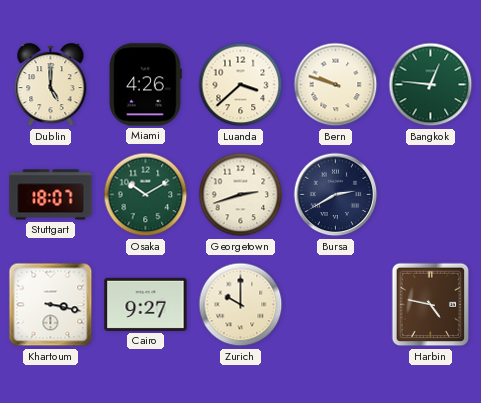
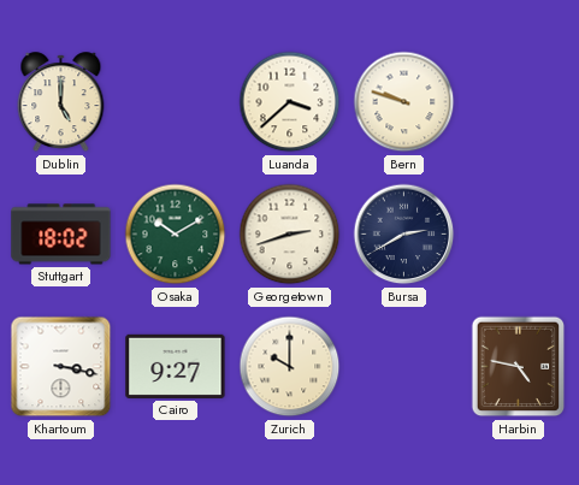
Miami: 4:26 -> none (145, 85)
Bangkok: 12:46 -> none (431, 85)
Stuttgart: 18:07 -> 18:02 (61, 235)
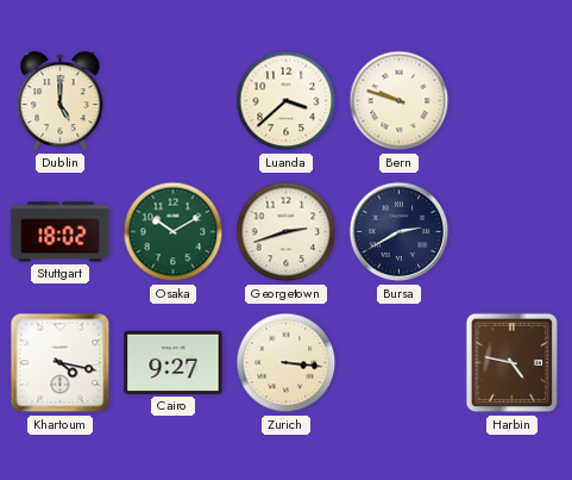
Khartoum: 3:17 -> 4:17 (61, 363)
Zurich: 10:00 -> 3:16 (287, 363)
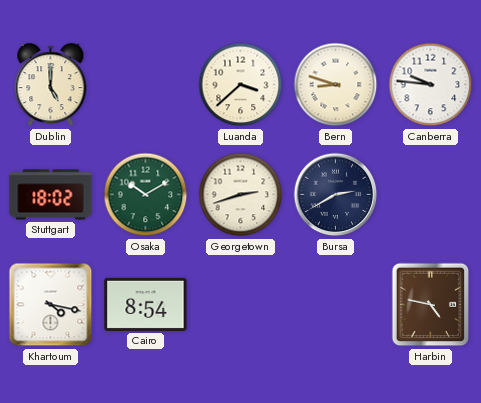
Bern: 9:48 -> 8:48 (336, 85)
Canberra: none -> 9:46 (431, 85)
Cairo: 9:27 -> 8:54 (146, 304)
Zurich: 3:16 -> none (287, 363)
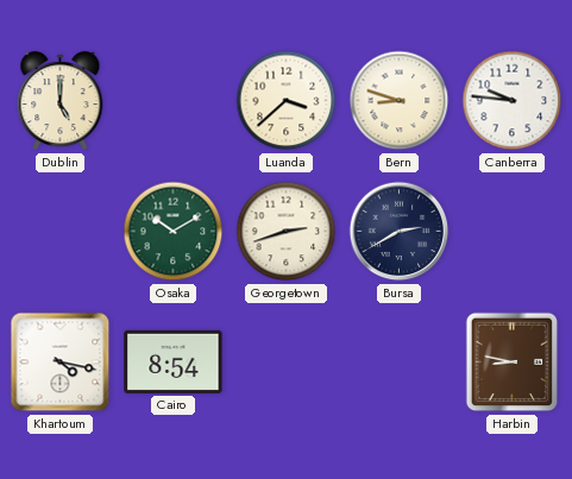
Stuttgart: 18:02 -> none (51, 195)
Harbin: 4:47 -> 8:47 (513, 363)
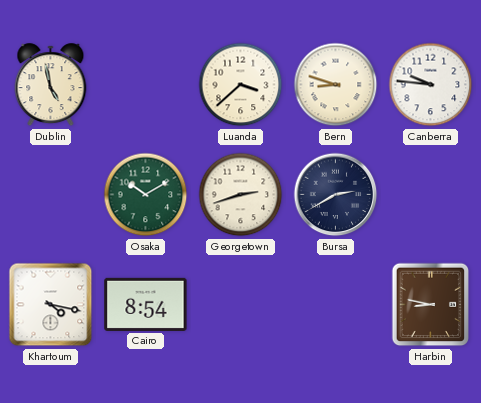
Dublin: 5:00 -> 4:58 (51, 85)
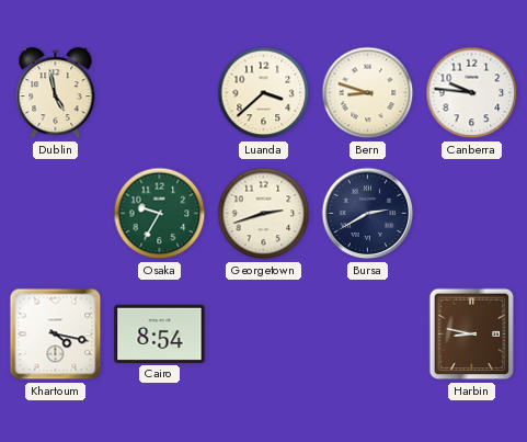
Osaka: 10:10 -> 9:35 (160, 214)
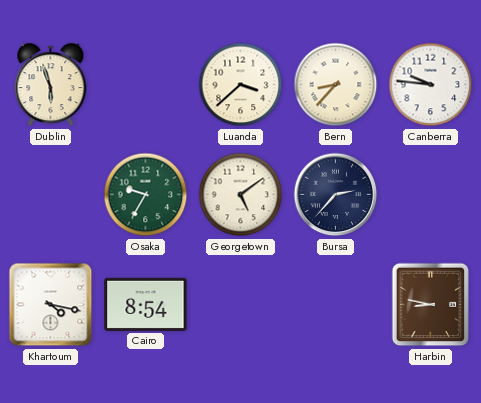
Dublin: 4:58 -> 5:57 (51, 85)
Bern: 8:48 -> 8:37 (336, 85)
Georgetown: 2:42 -> 5:09 (241, 195)
Bursa: 2:40 -> 2:37 (336, 195)
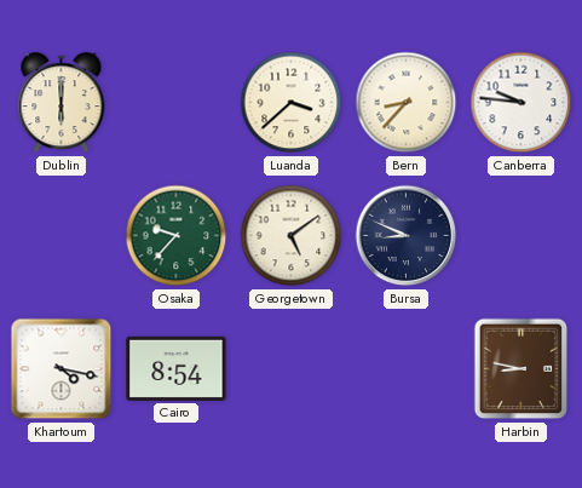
Dublin: 5:57 -> 6:00 (62, 103)
Osaka: 9:35 -> 9:37 (177, 236)
Bursa: 2:37 -> 8:49 (407, 236)
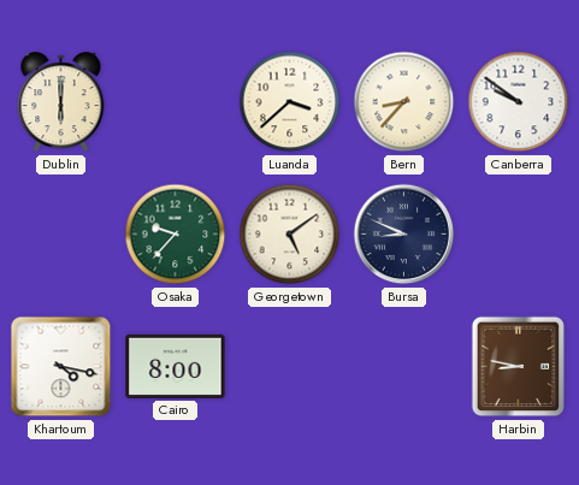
Canberra: 9:46 -> 9:51 (519, 102)
Cairo: 8:54 -> 8:00 (176, 366)
